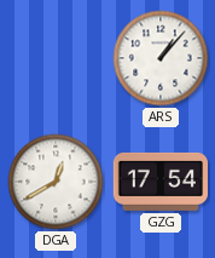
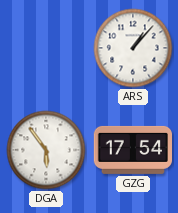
DGA: 12:40 -> 5:54 (46, 150)
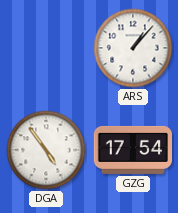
DGA: 5:54 -> 4:54 (46, 150)
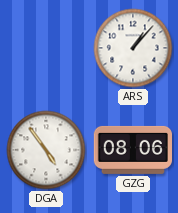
GZG: 17:54 -> 08:06 (132, 150)
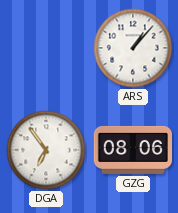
DGA: 4:54 -> 6:54 (46, 150)
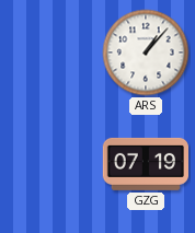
DGA: 6:54 -> none (46, 150)
GZG: 08:06 -> 07:19 (145, 164)
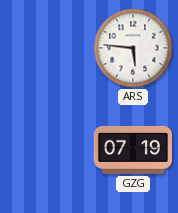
ARS: 1:07 -> 5:46 (133, 48)
